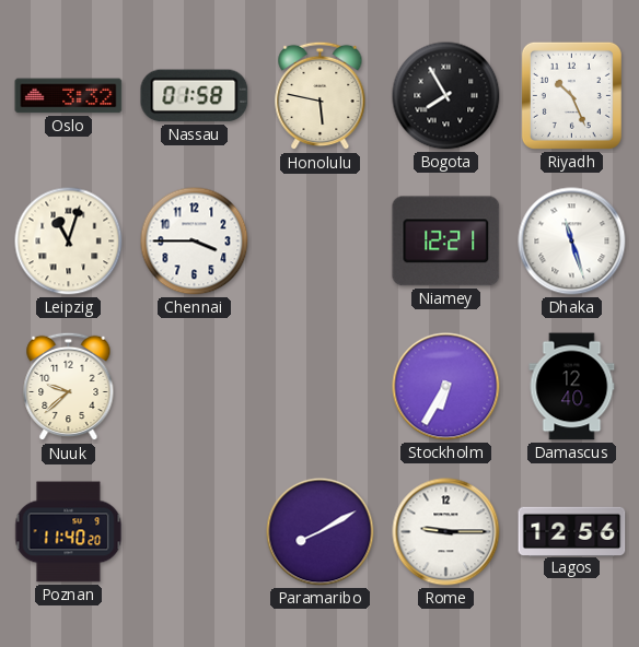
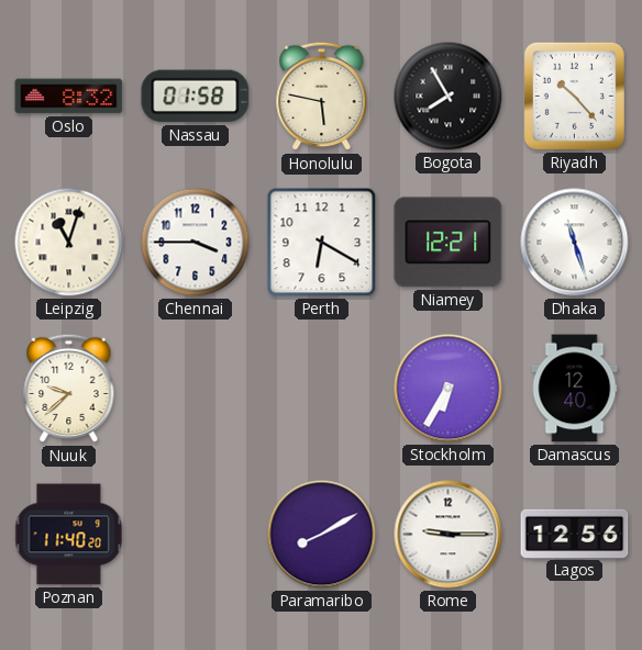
Oslo: 3:32 -> 8:32 (69, 97)
Riyadh: 10:26 -> 10:23 (574, 96)
Perth: none -> 6:20 (322, 243)
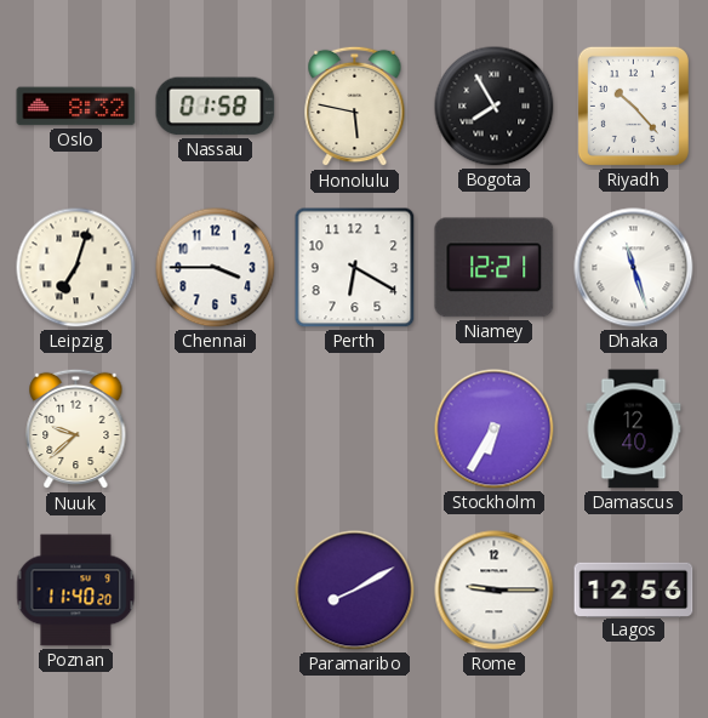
Leipzig: 11:03 -> 7:03 (76, 268)
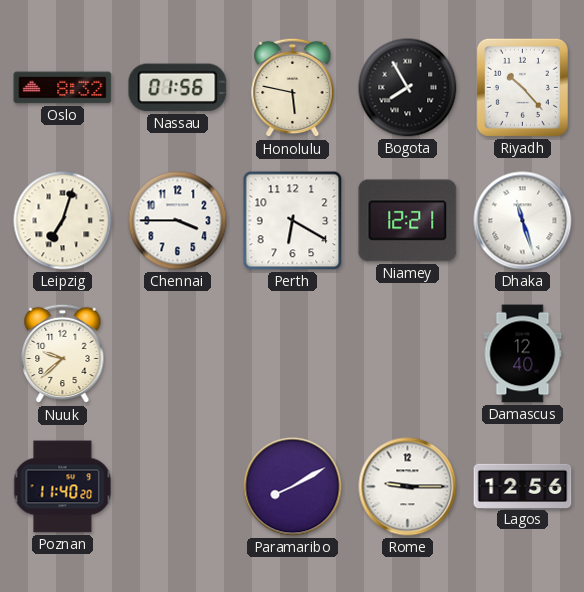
Nassau: 01:58 -> 01:56 (178, 88)
Stockholm: 6:35 -> none (495, 429)
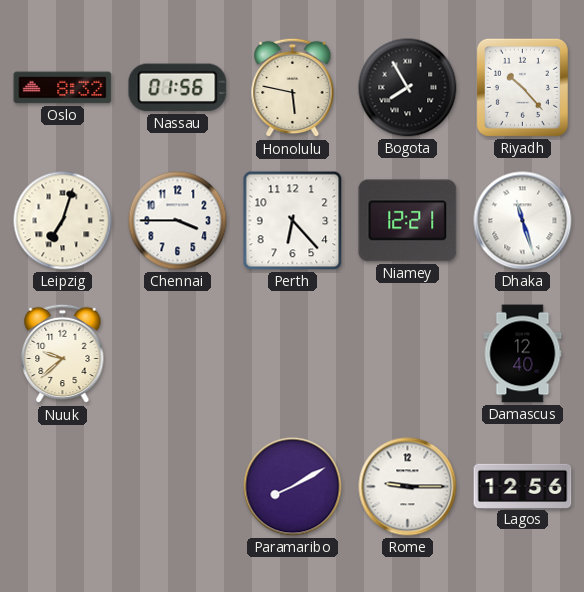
Perth: 6:20 -> 6:23 (293, 221)
Poznan: 11:40 -> none (63, 487)
